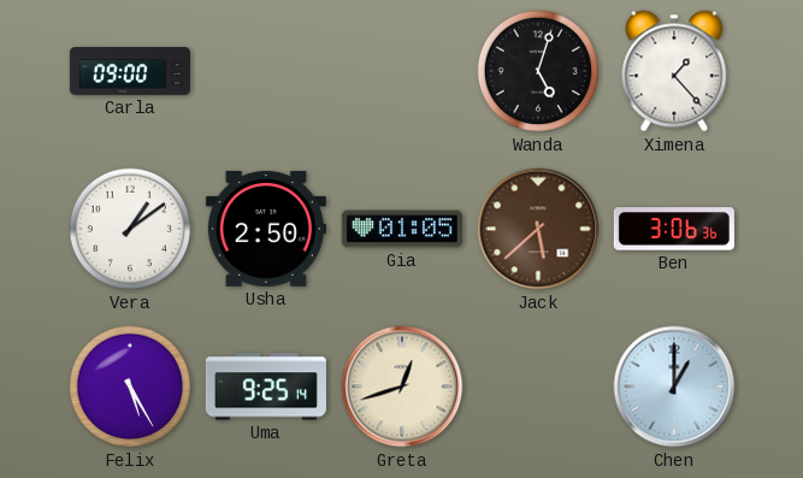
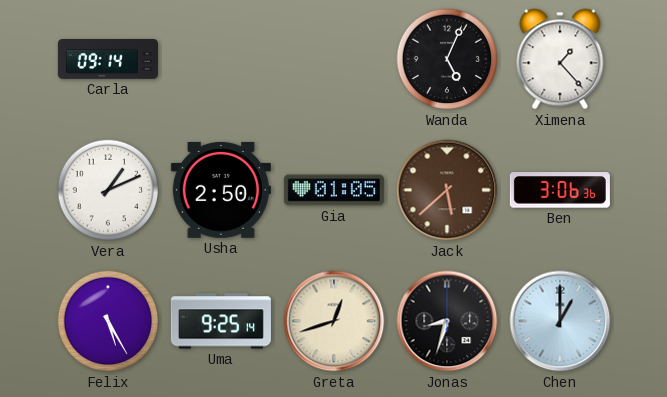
Carla: 09:00 -> 09:14 (108, 60)
Wanda: 5:03 -> 5:04 (447, 59)
Vera: 1:09 -> 1:11 (108, 190)
Jonas: none -> 8:33 (447, 321)
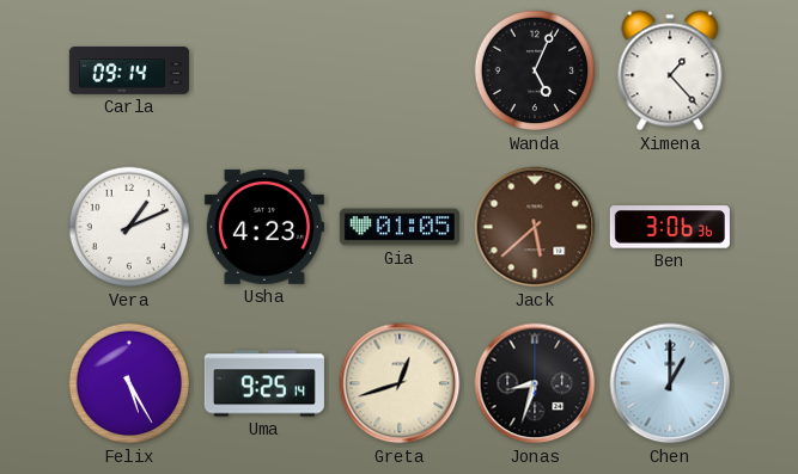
Usha: 2:50 -> 4:23 (264, 227)
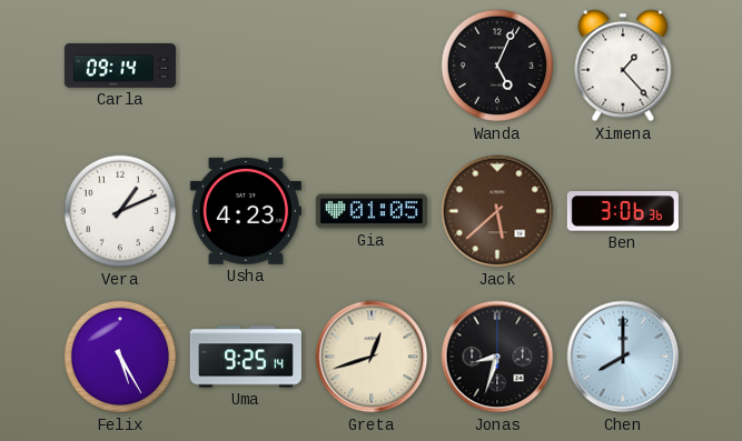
Chen: 1:00 -> 8:00 (623, 357)
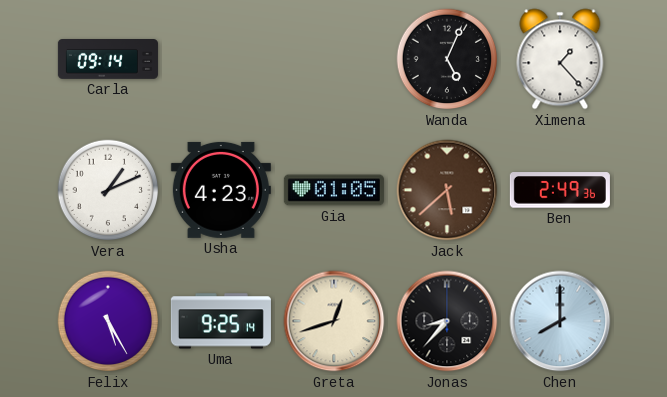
Ben: 3:06 -> 2:49 (560, 190)
Jonas: 8:33 -> 8:37 (447, 321)
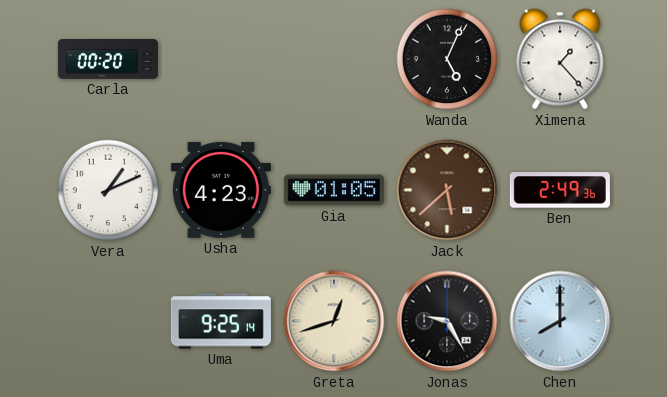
Carla: 09:14 -> 00:20 (108, 60)
Felix: 5:25 -> none (108, 321)
Jonas: 8:37 -> 9:25 (447, 321)
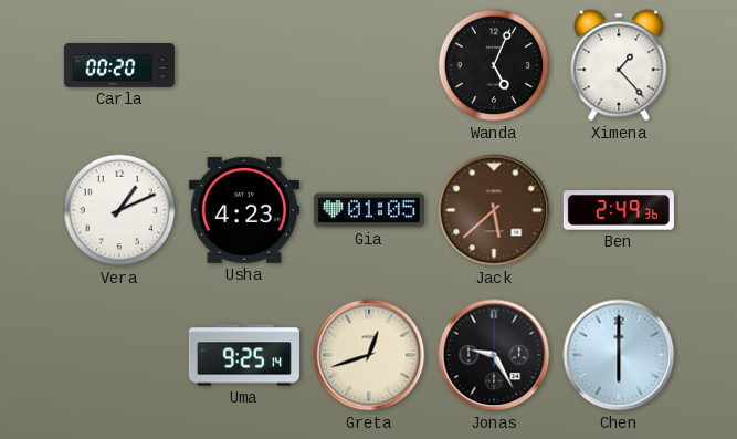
Chen: 8:00 -> 6:00 (619, 355)
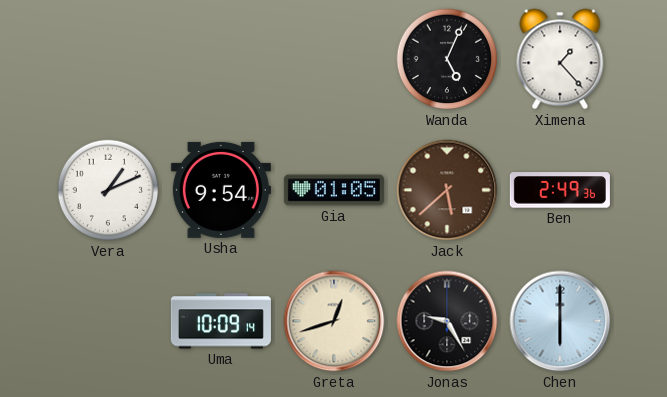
Carla: 00:20 -> none (119, 66)
Usha: 4:23 -> 9:54 (221, 190)
Uma: 9:25 -> 10:09 (221, 321)
